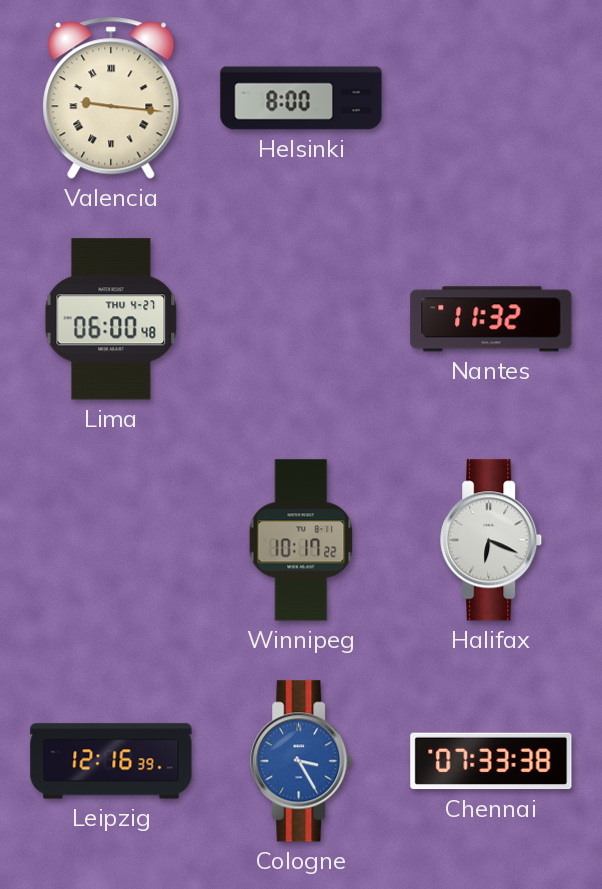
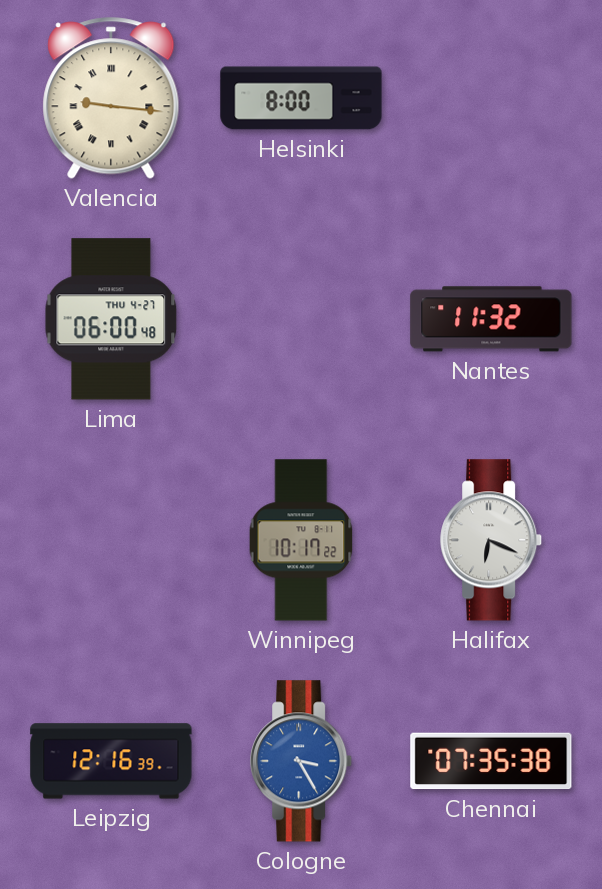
Chennai: 07:33 -> 07:35 (491, 761)
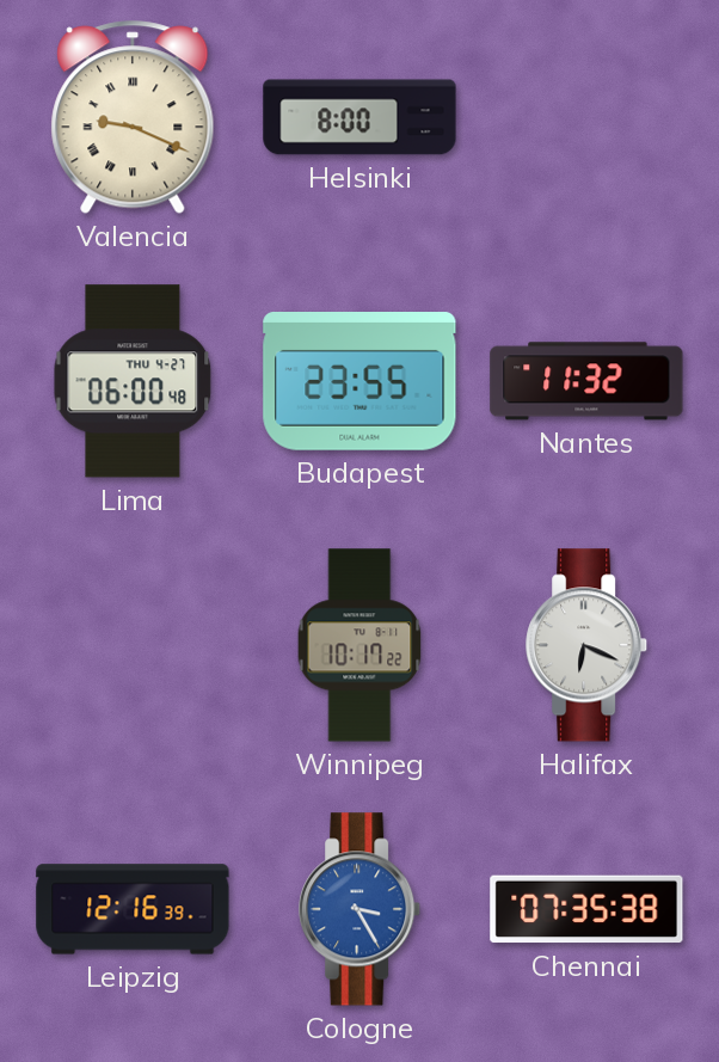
Valencia: 9:16 -> 9:19 (133, 117)
Budapest: none -> 23:55 (359, 382)
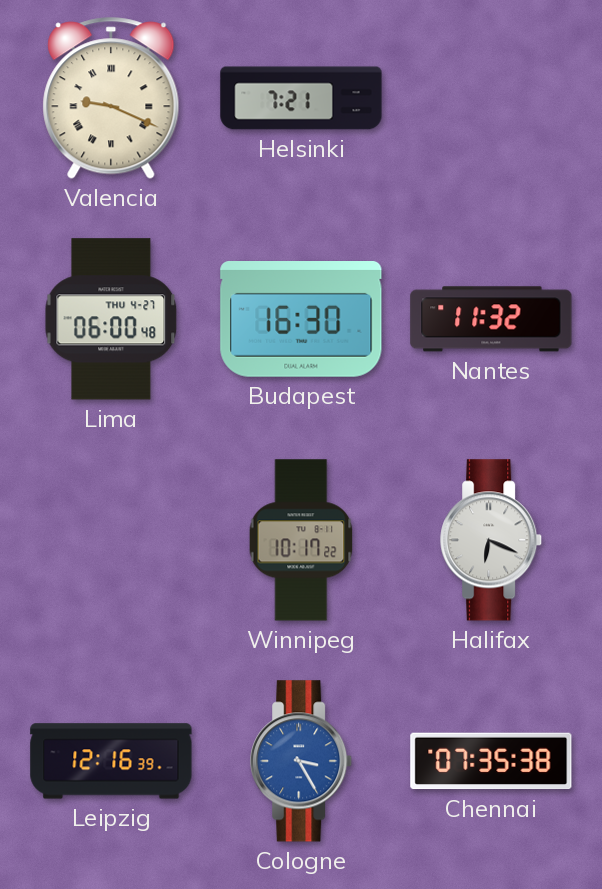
Helsinki: 8:00 -> 7:21 (301, 98)
Budapest: 23:55 -> 16:30 (301, 320)
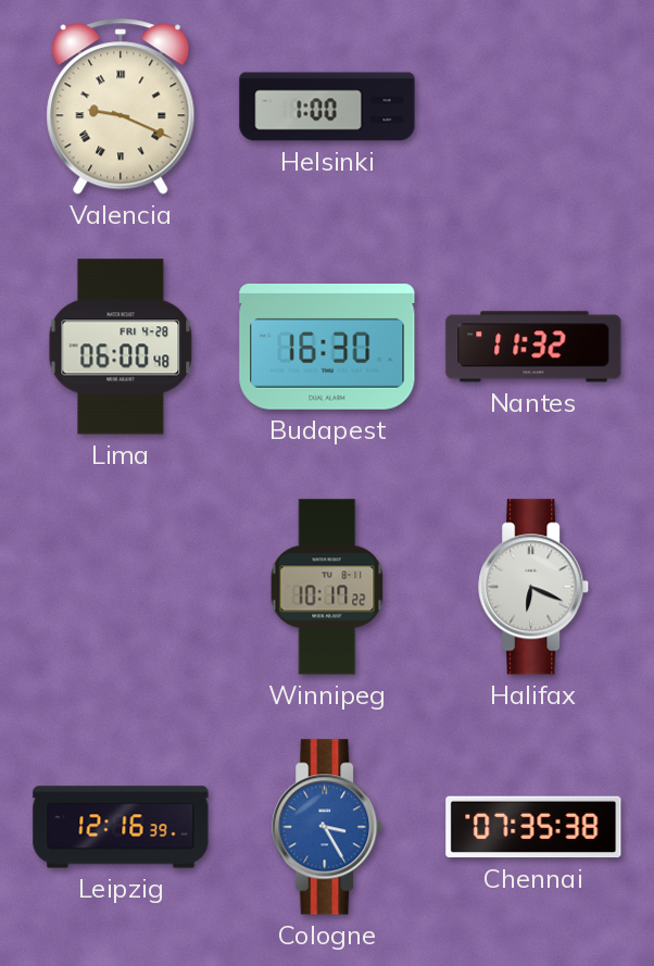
Helsinki: 7:21 -> 1:00 (327, 106)
Lima date: THU 4-27 -> FRI 4-28 (121, 347)
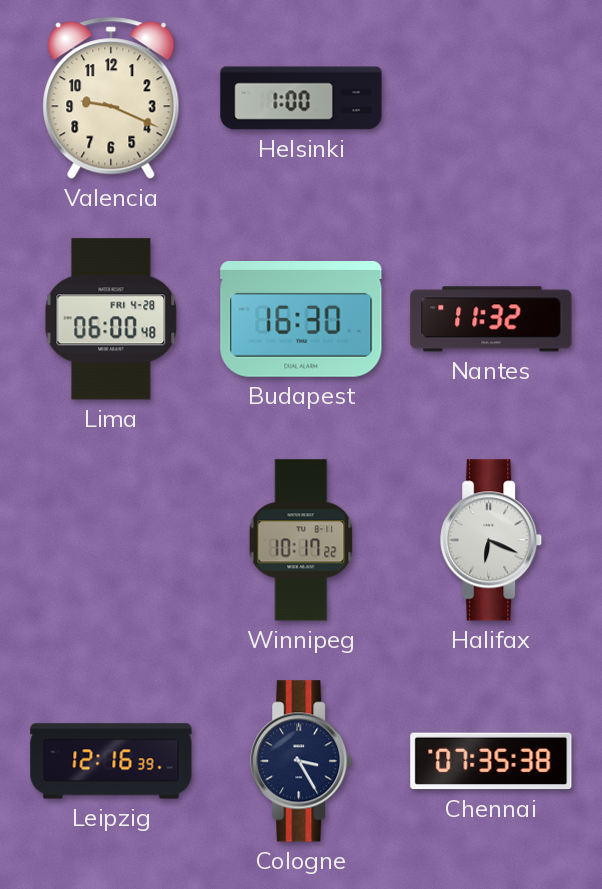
Valencia numerals: Roman -> Arabic (111, 98)
Cologne dial: blue -> navy (302, 761)
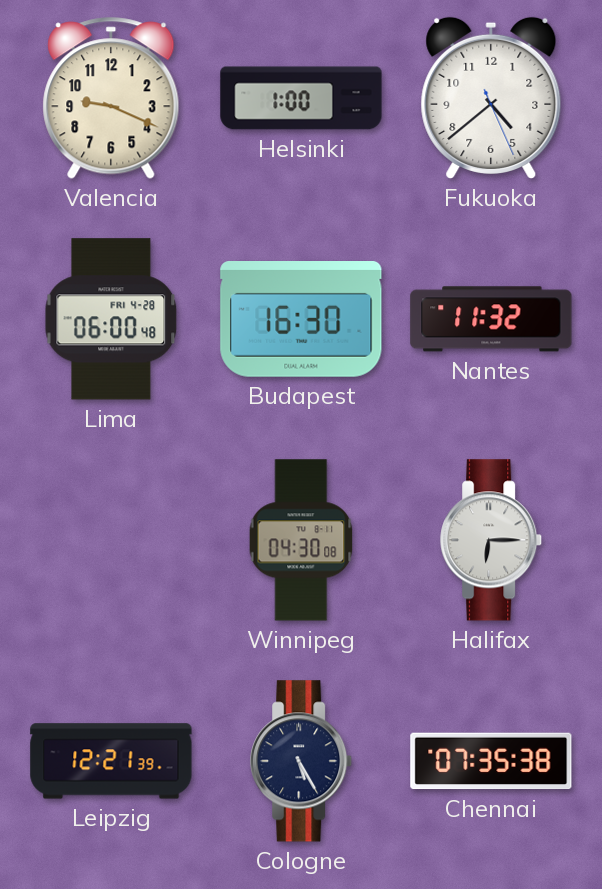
Fukuoka: none -> 4:38 (491, 98)
Winnipeg: 10:17 -> 04:30 (301, 540)
Halifax: 6:19 -> 6:15 (492, 540)
Leipzig: 12:16 -> 12:21 (111, 761)
Cologne: 3:25 -> 5:25 (302, 761)
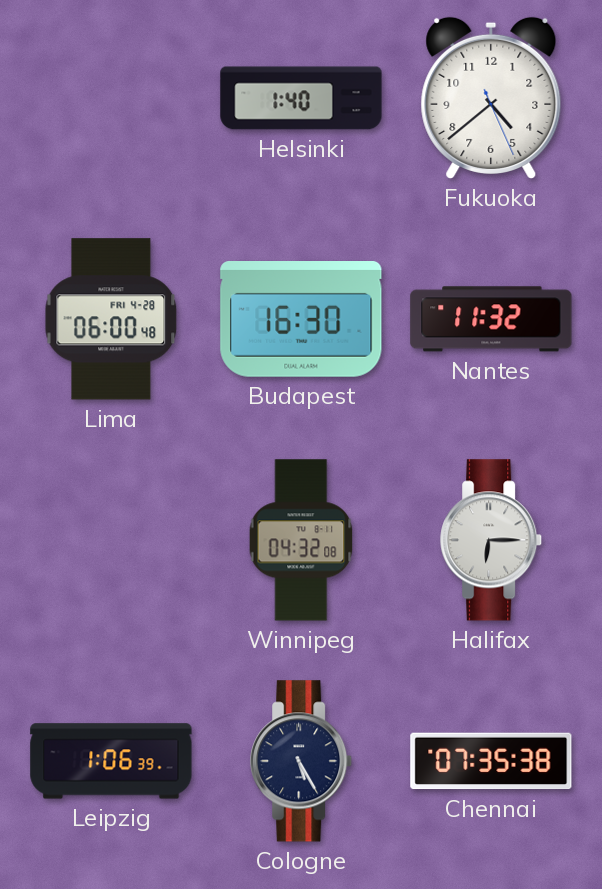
Valencia: 9:19 -> none (111, 98)
Helsinki: 1:00 -> 1:40 (301, 98)
Winnipeg: 04:30 -> 04:32 (301, 540)
Leipzig: 12:21 -> 1:06 (111, 761)
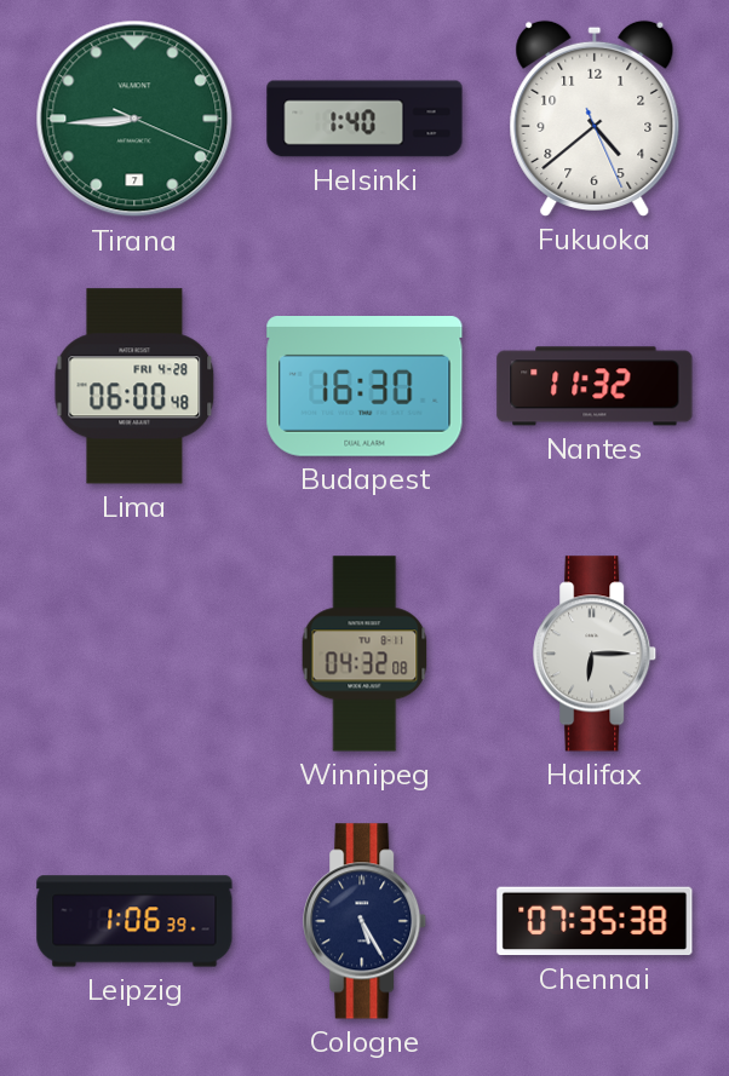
Tirana: none -> 8:44 (134, 119)
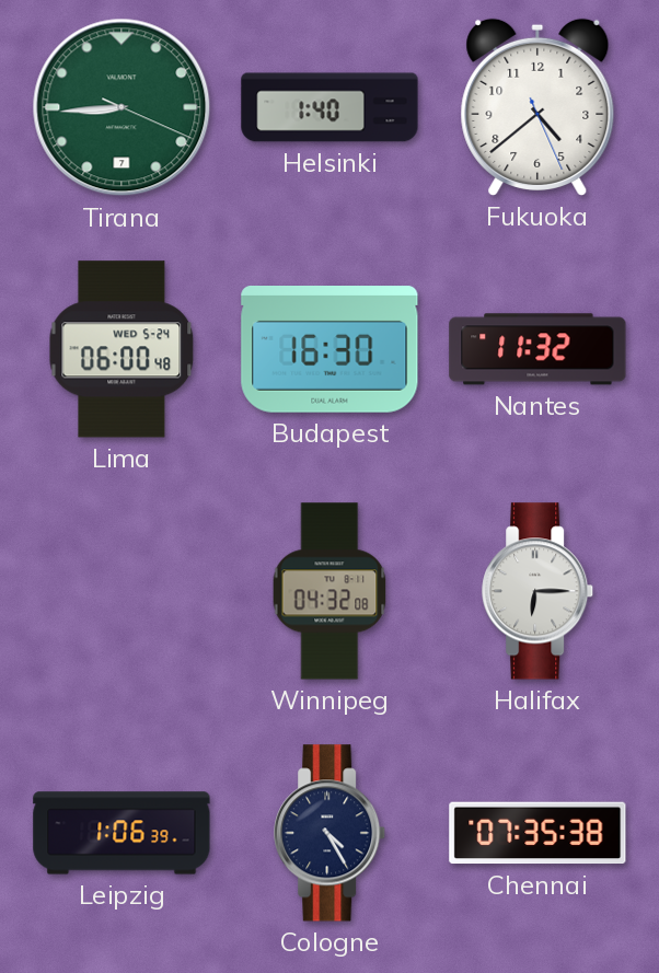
Lima date: FRI 4-28 -> WED 5-24 (122, 349)
Cologne: 5:25 -> 4:25 (331, 833)
